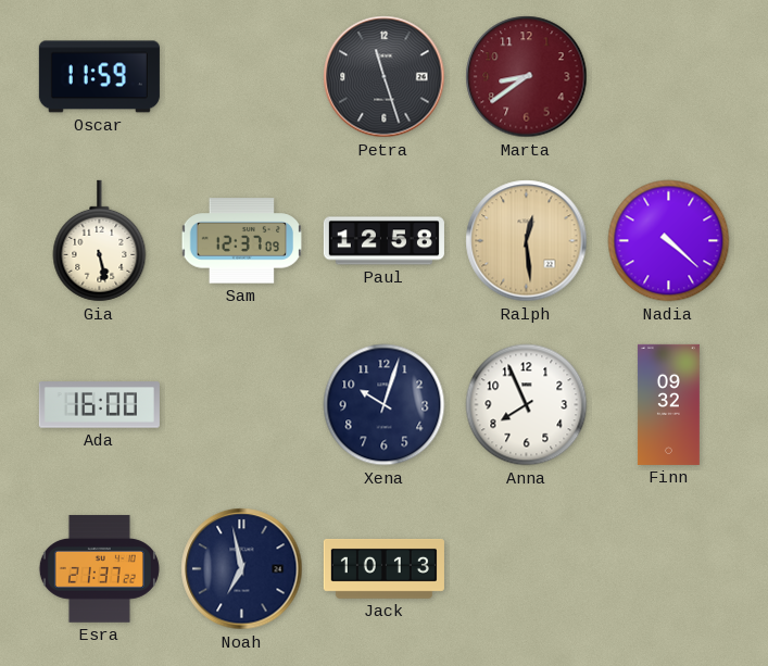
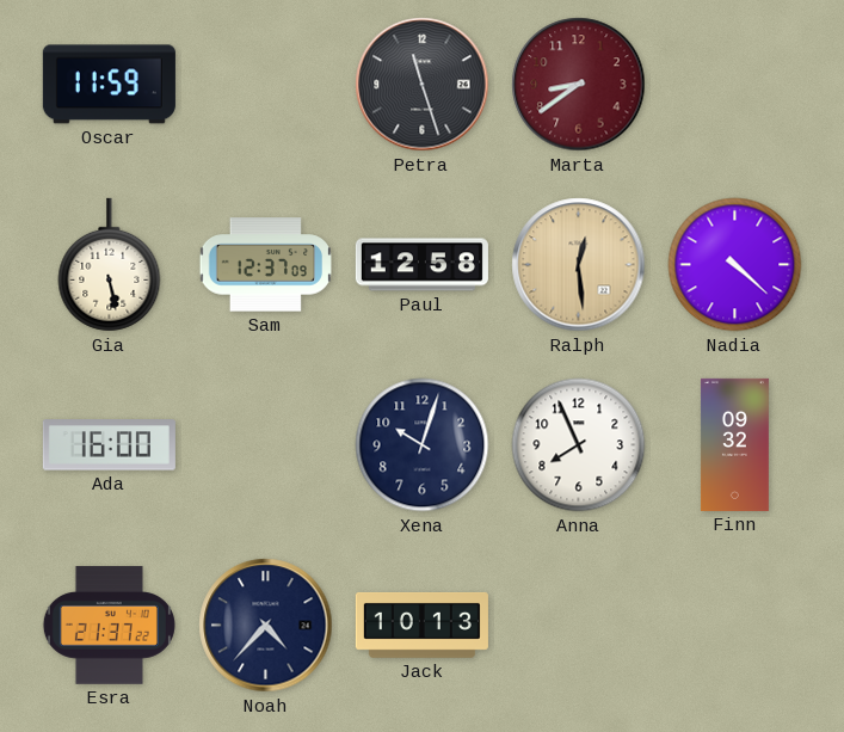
Noah: 6:58 -> 4:37 (266, 626)
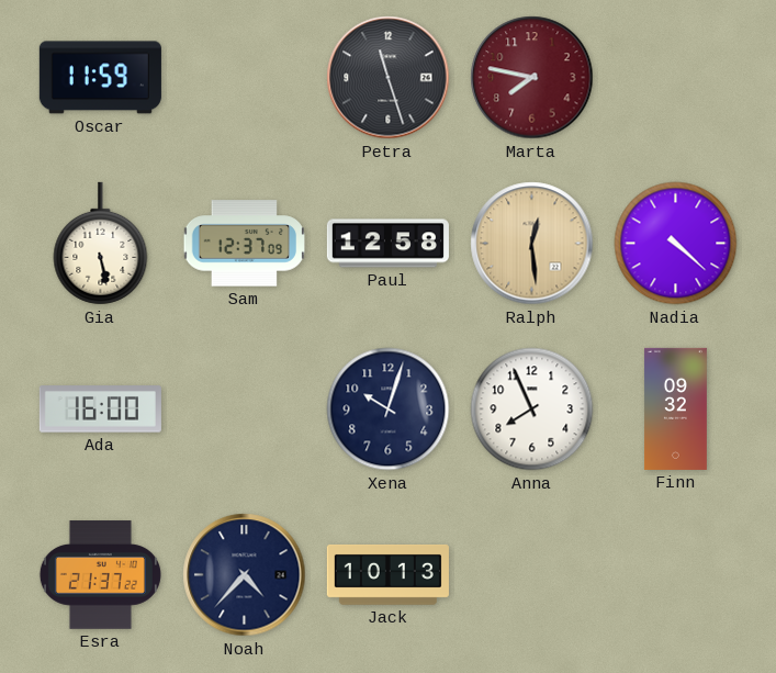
Marta: 8:39 -> 7:47 (532, 78)
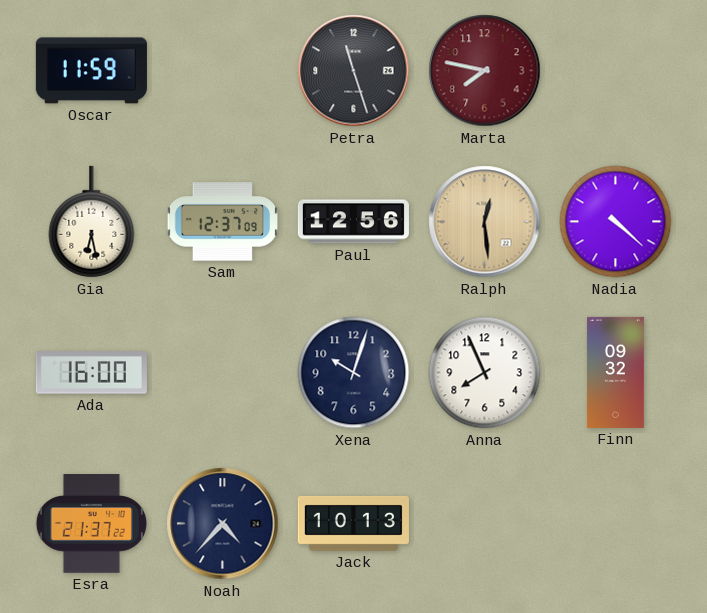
Gia: 5:28 -> 6:28 (92, 222)
Paul: 12:58 -> 12:56 (353, 222)
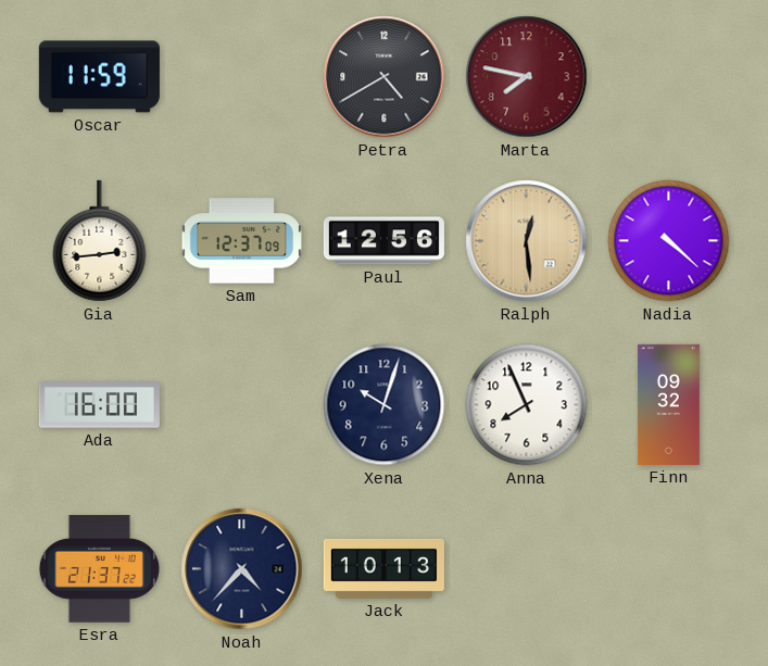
Petra: 11:27 -> 4:40 (385, 77)
Gia: 6:28 -> 2:44 (100, 241)
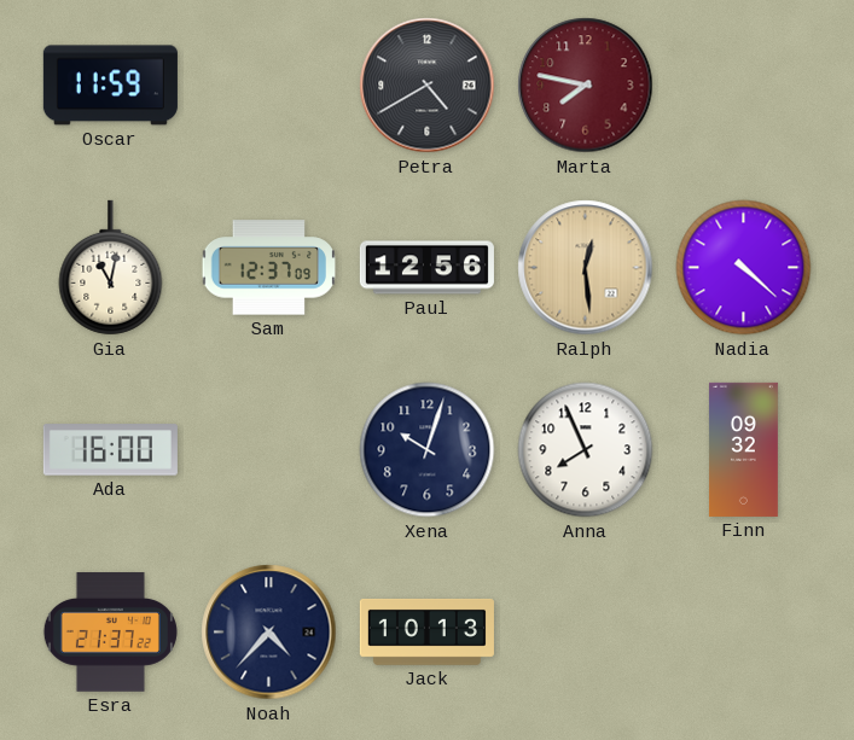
Gia: 2:44 -> 11:02 (111, 268)
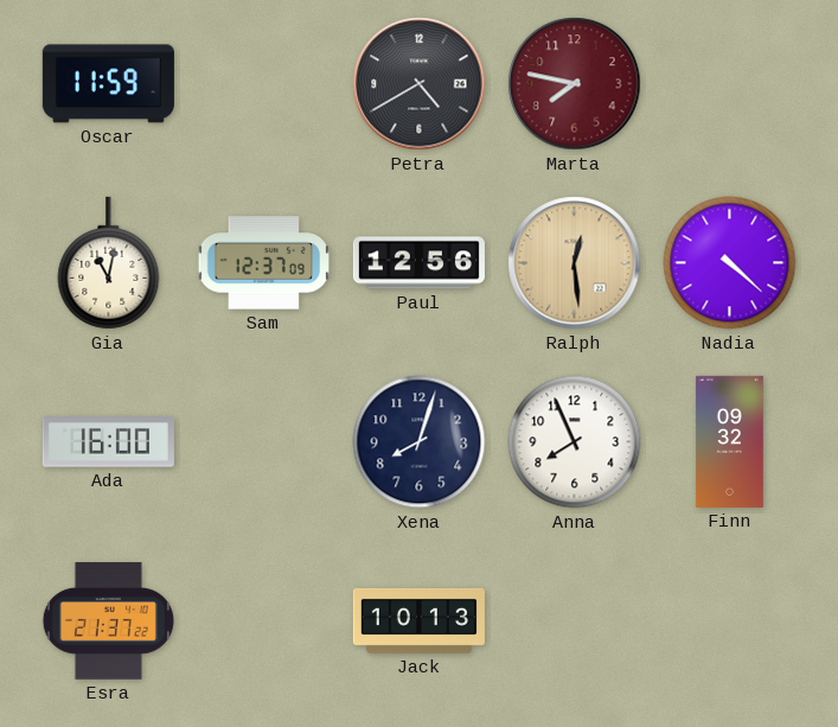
Xena: 10:03 -> 8:03 (420, 442)
Noah: 4:37 -> none (269, 633)
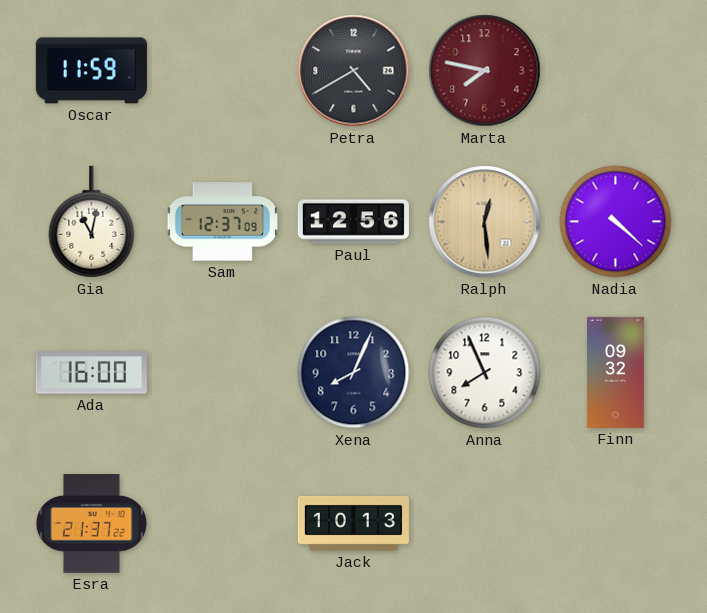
Xena: 8:03 -> 8:04 (354, 373)
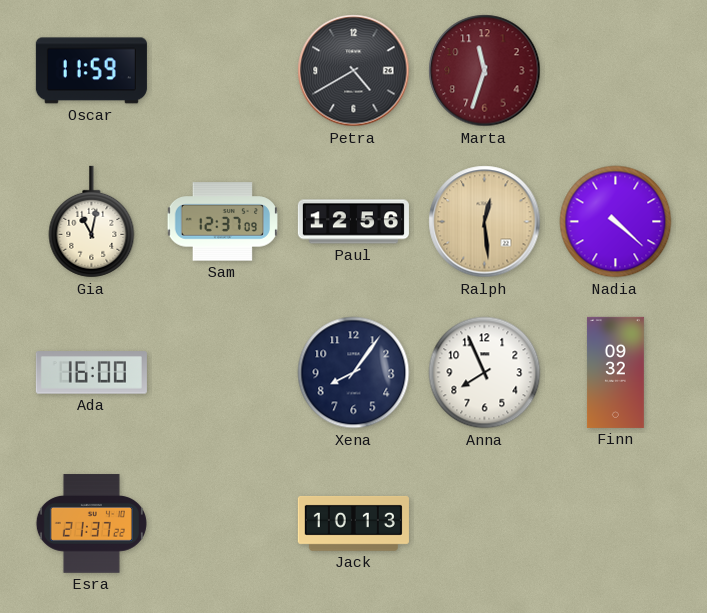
Marta: 7:47 -> 11:33 (485, 71)
Xena: 8:04 -> 8:06 (354, 373)
